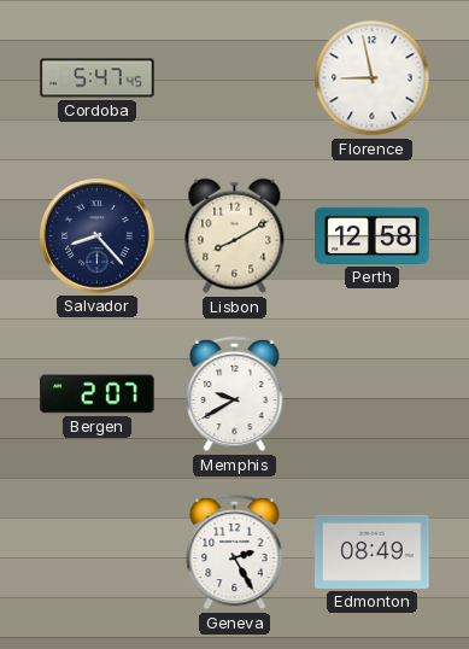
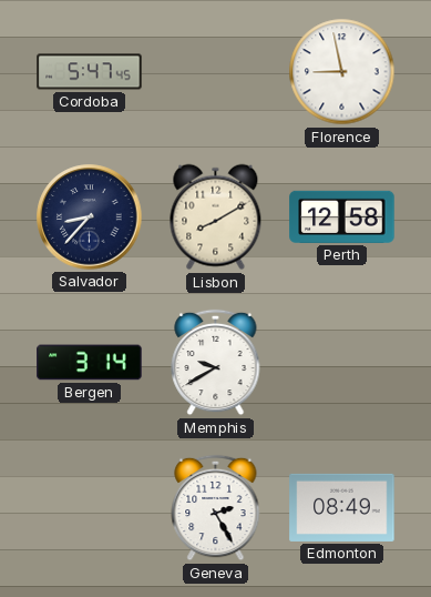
Salvador: 8:23 -> 8:37 (90, 217)
Bergen: 2:07 -> 3:14 (90, 363)
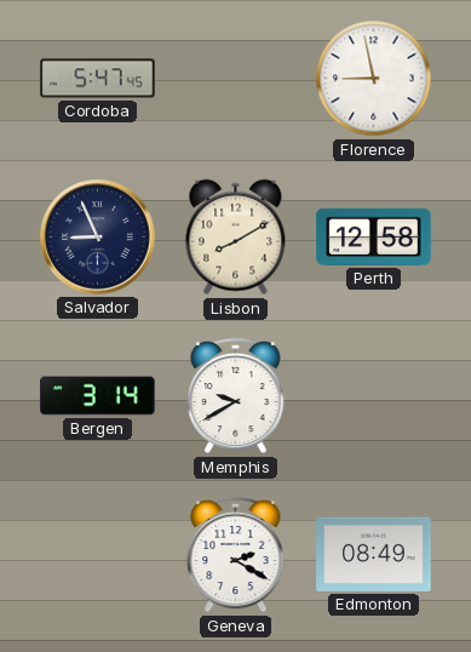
Salvador: 8:37 -> 8:56 (98, 238)
Geneva: 2:25 -> 2:20 (236, 555)
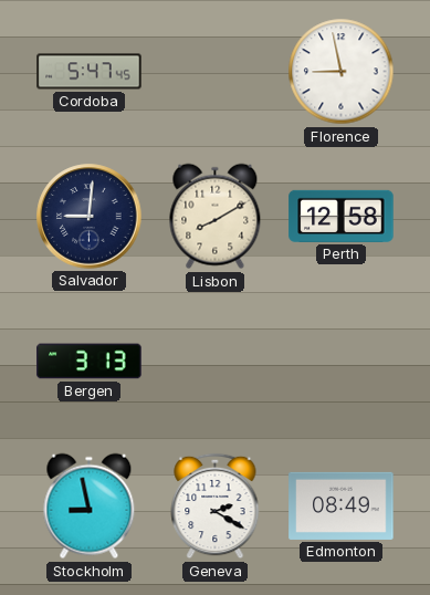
Salvador: 8:56 -> 9:01 (90, 217)
Bergen: 3:14 -> 3:13 (90, 362)
Memphis: 9:40 -> none (236, 396)
Stockholm: none -> 8:58 (90, 507)
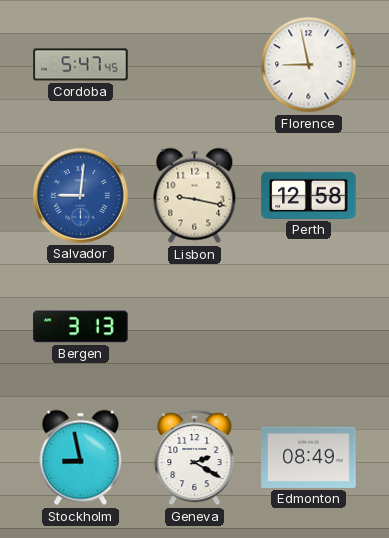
Salvador dial: navy -> blue (81, 196)
Lisbon: 8:10 -> 9:17 (195, 196)
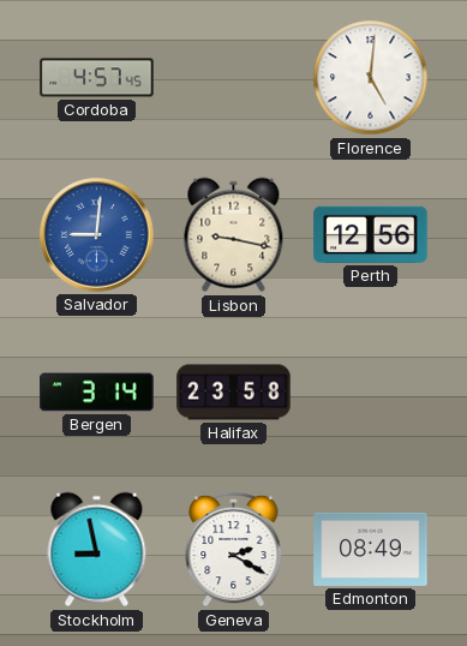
Cordoba: 5:47 -> 4:57 (97, 78)
Florence: 8:58 -> 5:01 (371, 78)
Perth: 12:58 -> 12:56 (371, 234)
Bergen: 3:13 -> 3:14 (97, 393)
Halifax: none -> 23:58 (234, 393)
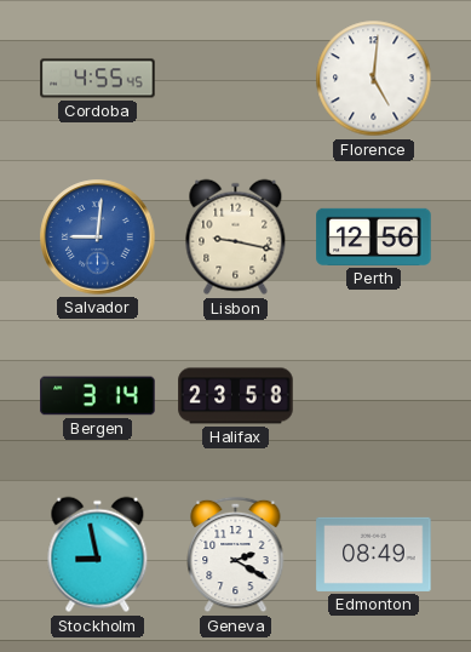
Cordoba: 4:57 -> 4:55 (98, 79)
